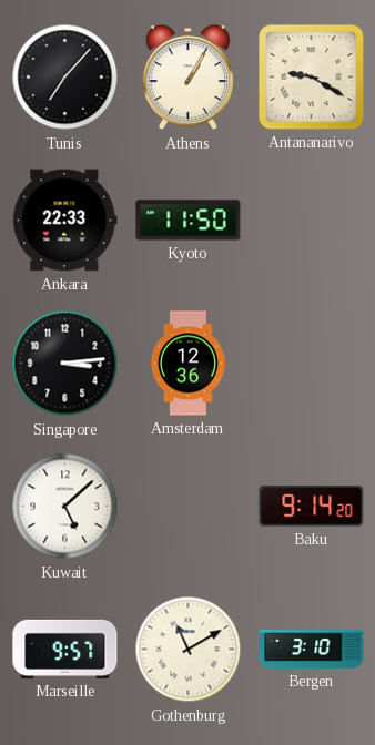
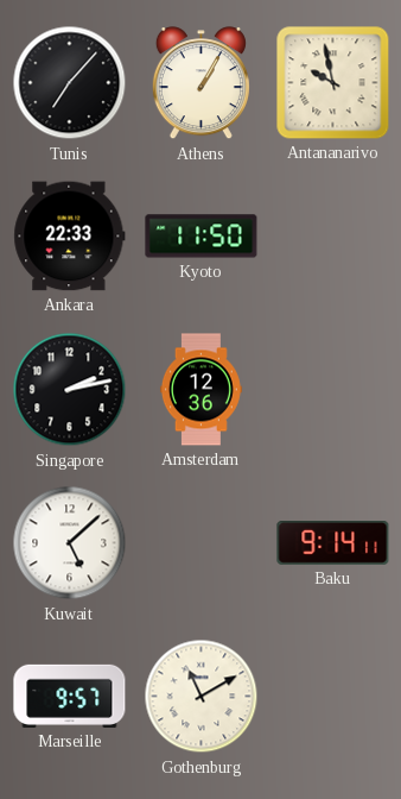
Antananarivo: 9:20 -> 9:58 (333, 83)
Singapore: 3:14 -> 2:13 (70, 390)
Baku: 9:14:20 -> 9:14:11 (333, 543)
Bergen: 3:10 -> none (312, 650)
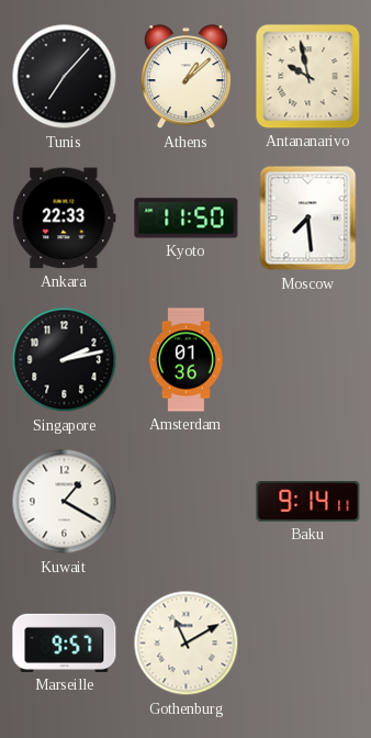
Athens: 1:05 -> 1:08 (185, 77)
Moscow: none -> 7:29 (308, 219)
Amsterdam: 12:36 -> 01:36 (185, 360)
Kuwait: 5:08 -> 1:20 (65, 502)
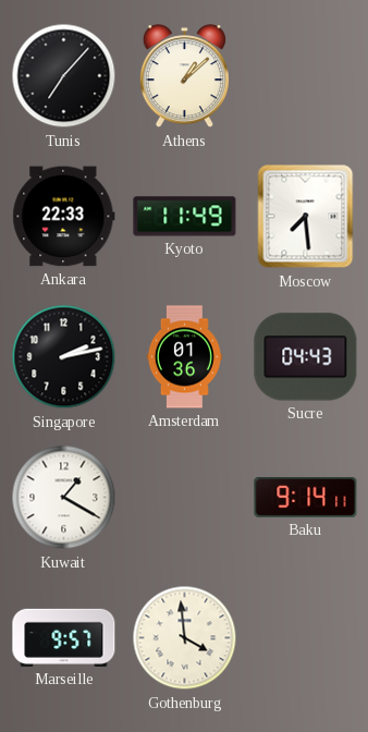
Antananarivo: 9:58 -> none (308, 77)
Kyoto: 11:50 -> 11:49 (185, 217)
Sucre: none -> 04:43 (306, 357)
Gothenburg: 11:10 -> 3:59 (185, 638)
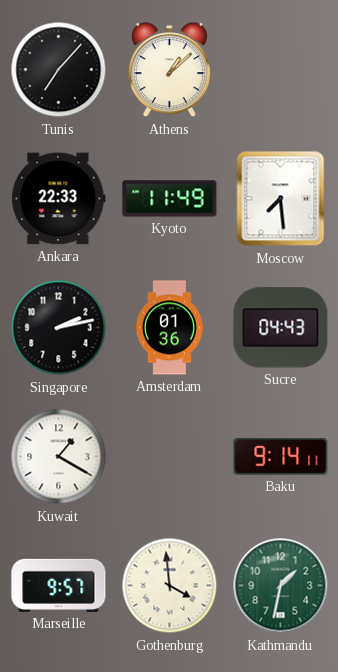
Kathmandu: none -> 1:32 (281, 586)
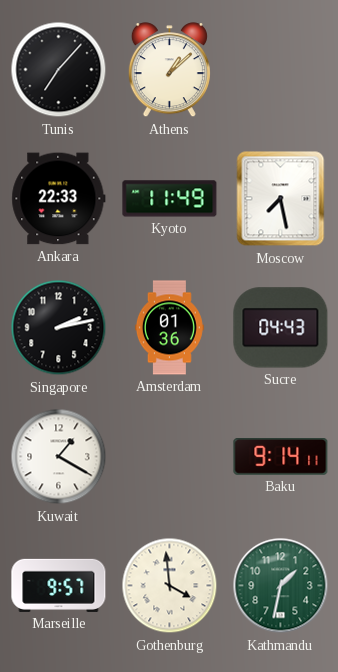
Moscow: 7:29 -> 7:28 (281, 199)
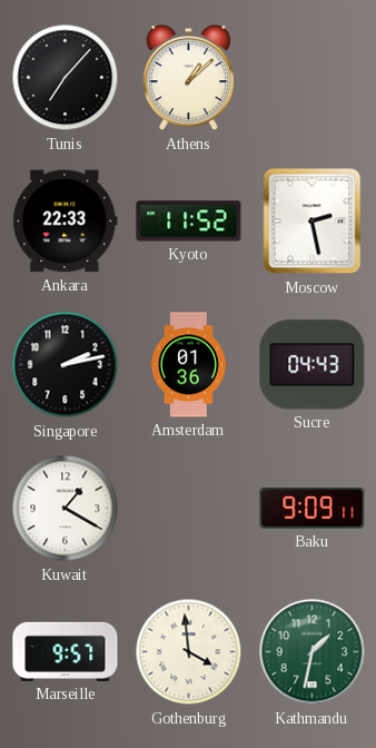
Kyoto: 11:49 -> 11:52 (189, 222)
Moscow: 7:28 -> 2:28 (313, 222)
Baku: 9:14 -> 9:09 (313, 509)
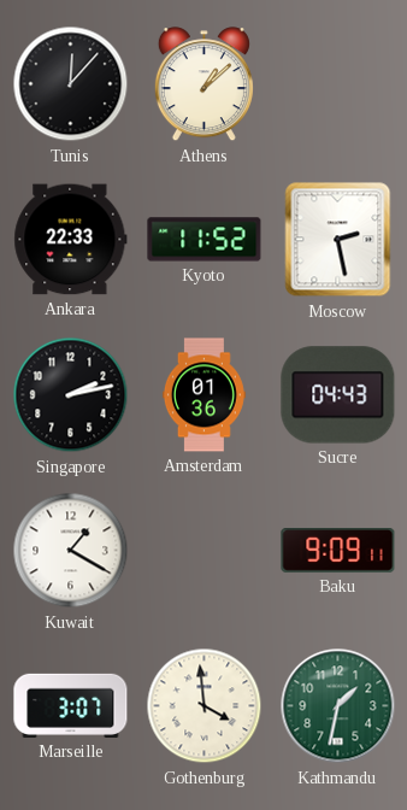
Tunis: 7:07 -> 12:07 (71, 84)
Marseille: 9:57 -> 3:07 (71, 705)
